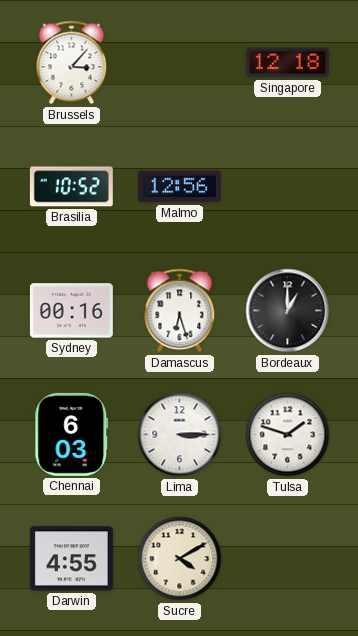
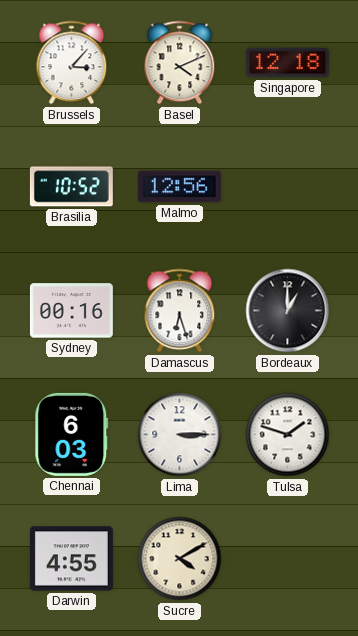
Basel: none -> 4:11 (180, 63)
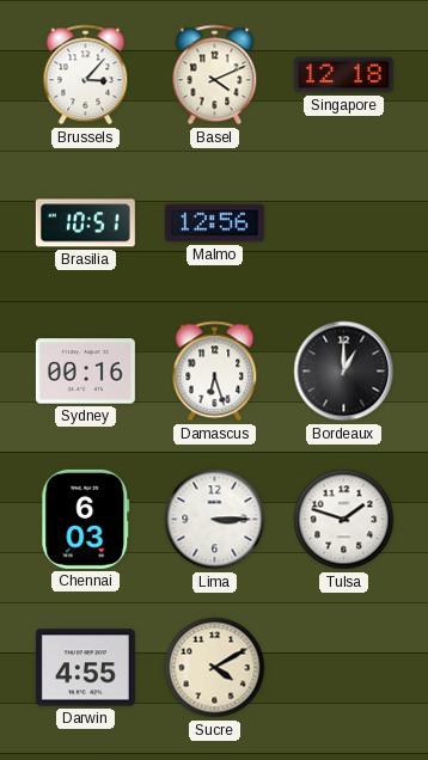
Brasilia: 10:52 -> 10:51 (85, 223)
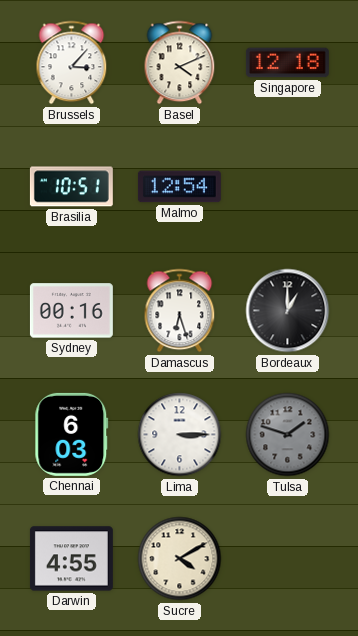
Malmo: 12:56 -> 12:54 (179, 187)
Tulsa dial: white -> grey (288, 435)
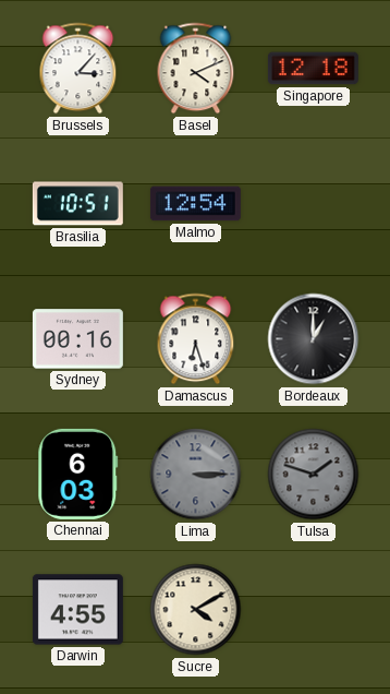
Lima dial: white -> grey (196, 475)
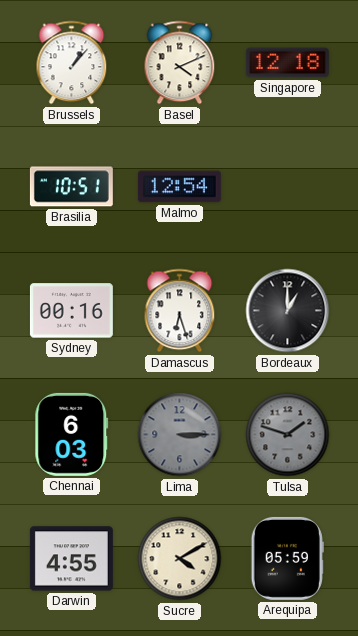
Brussels: 3:07 -> 1:07 (72, 63)
Arequipa: none -> 05:59 (287, 558)
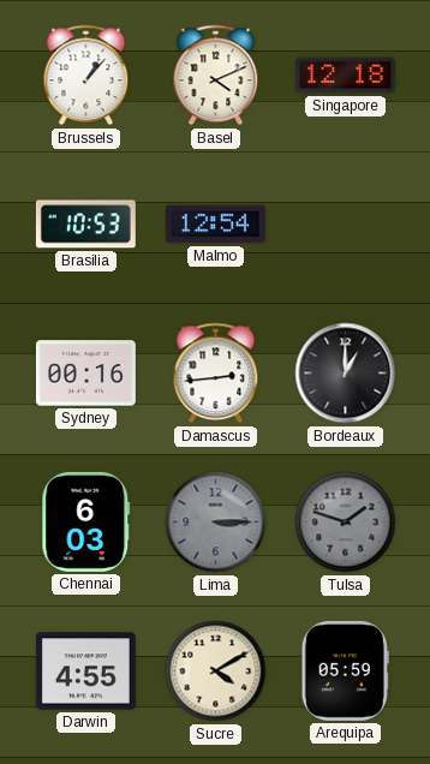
Brasilia: 10:51 -> 10:53 (85, 225)
Damascus: 6:27 -> 2:44 (216, 374)
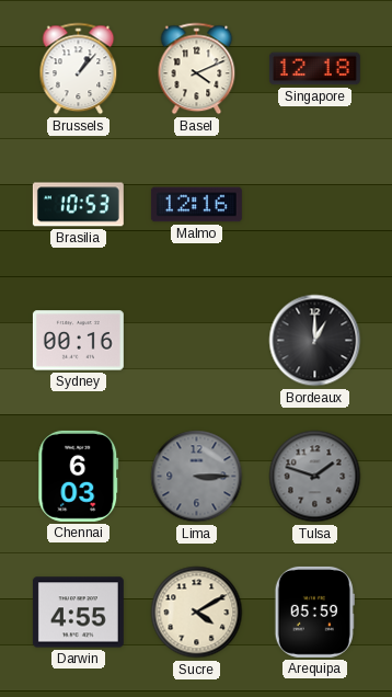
Malmo: 12:54 -> 12:16 (196, 205)
Damascus: 2:44 -> none (216, 374)
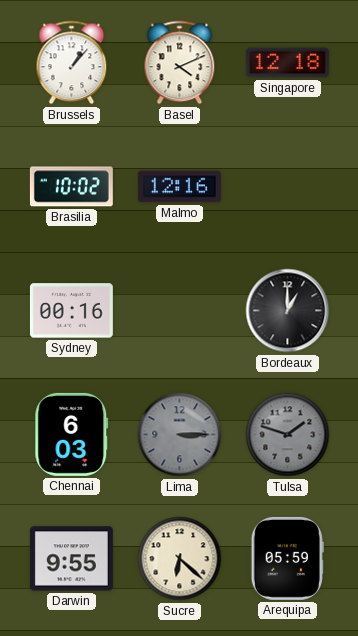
Brasilia: 10:53 -> 10:02 (71, 187)
Darwin: 4:55 -> 9:55 (71, 559)
Sucre: 4:10 -> 6:22 (180, 559)
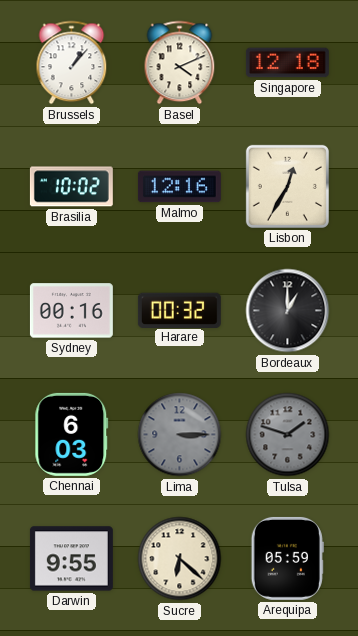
Lisbon: none -> 12:35 (287, 186)
Harare: none -> 00:32 (179, 310)
